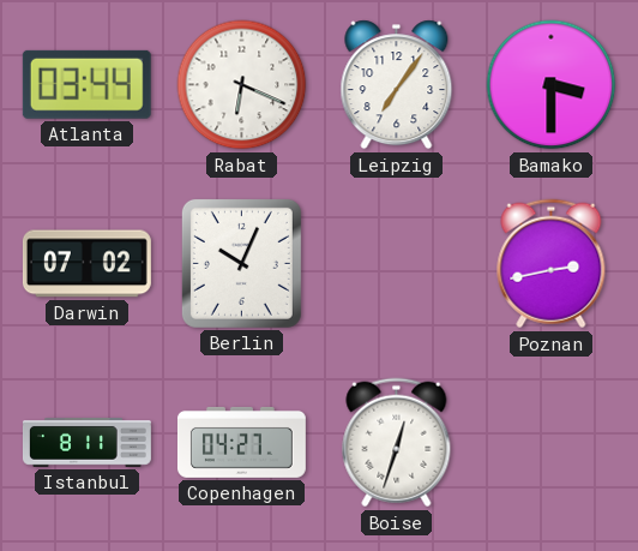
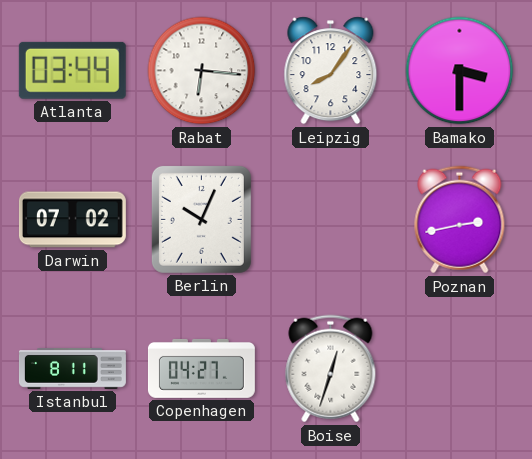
Rabat: 6:19 -> 6:16 (202, 71)
Leipzig: 7:06 -> 8:06 (331, 71)
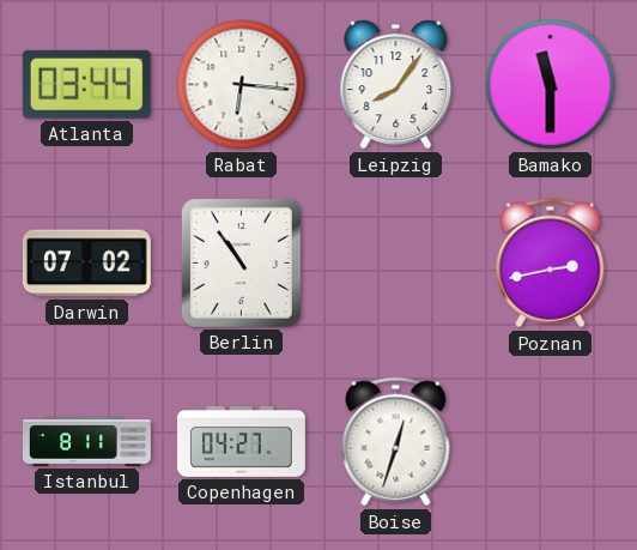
Bamako: 3:30 -> 11:30 (551, 85)
Berlin: 10:04 -> 10:54 (241, 262)
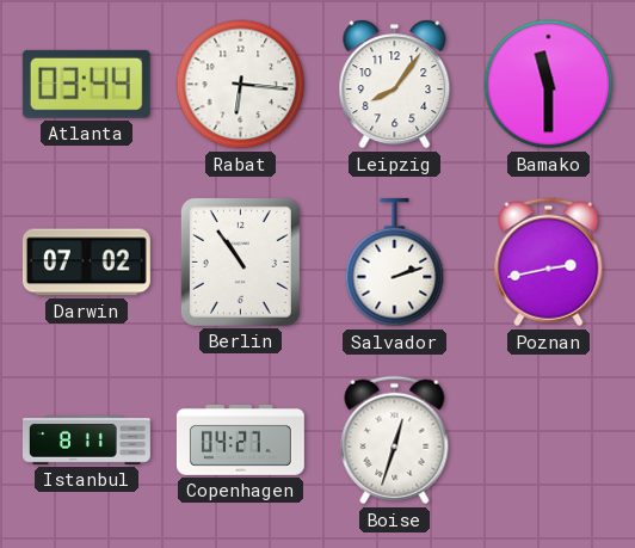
Salvador: none -> 2:12 (395, 263)
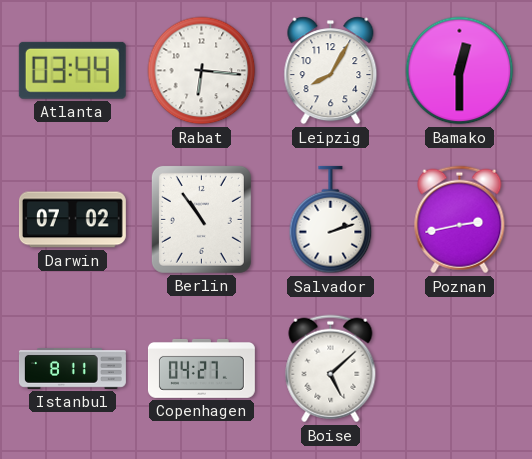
Leipzig: 8:06 -> 8:05 (331, 71)
Bamako: 11:30 -> 12:30 (460, 71)
Boise: 12:33 -> 5:08 (331, 369)
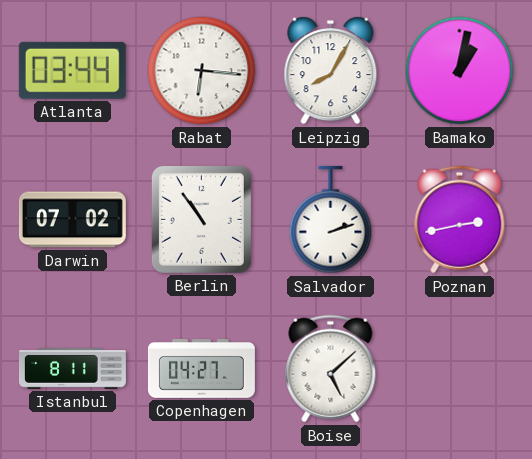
Bamako: 12:30 -> 1:02 (460, 71)
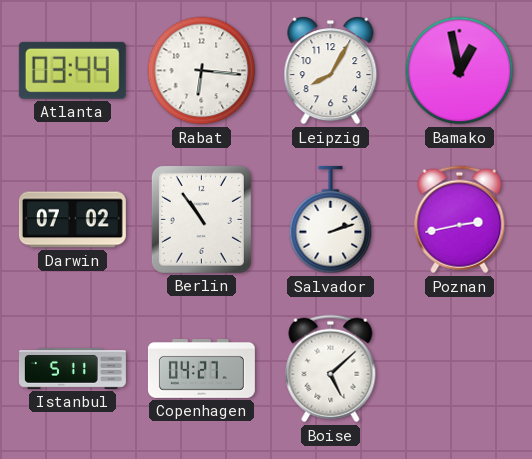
Bamako: 1:02 -> 12:58 (460, 71)
Istanbul: 8:11 -> 5:11 (72, 369)
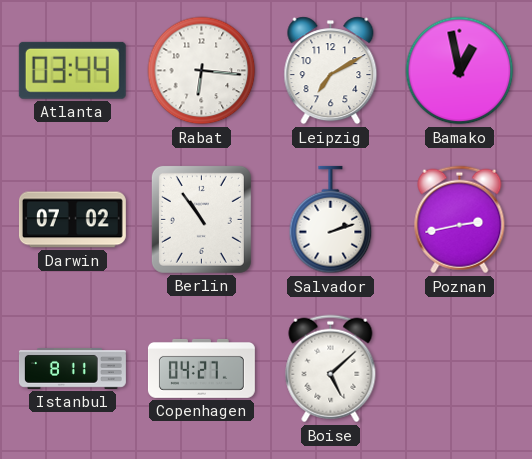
Leipzig: 8:05 -> 7:10 (331, 71)
Istanbul: 5:11 -> 8:11 (72, 369)
